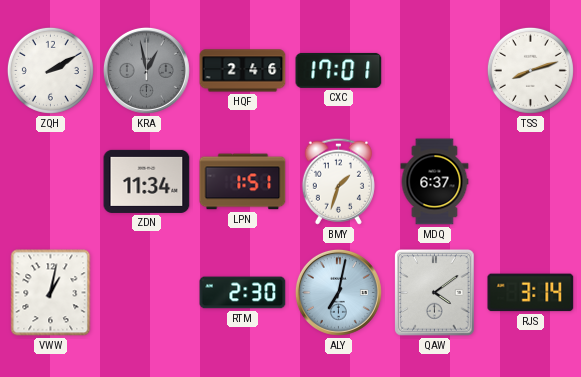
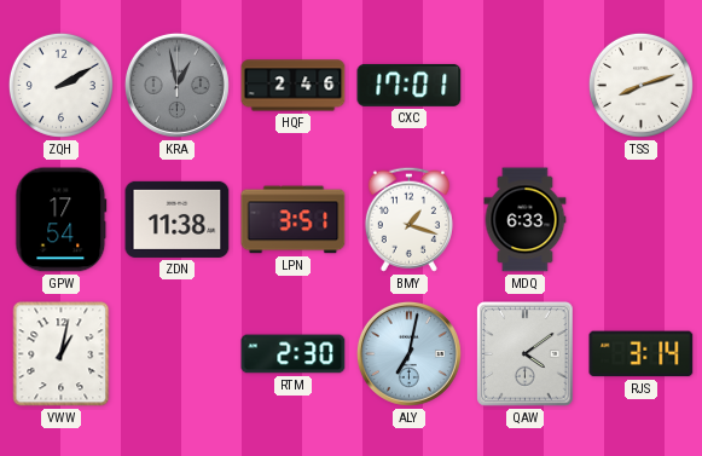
GPW: none -> 17:54 (62, 220)
ZDN: 11:34 -> 11:38 (178, 219)
LPN: 1:51 -> 3:51 (294, 220)
BMY: 1:33 -> 1:18 (408, 219)
MDQ: 6:37 -> 6:33 (526, 220)
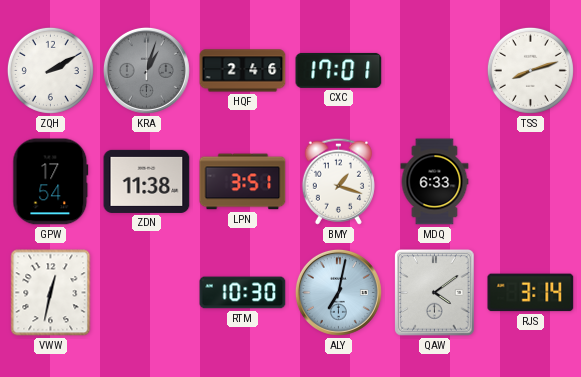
KRA: 12:58 -> 1:03 (146, 70)
VWW: 1:02 -> 12:32 (51, 293)
RTM: 2:30 -> 10:30 (243, 293)
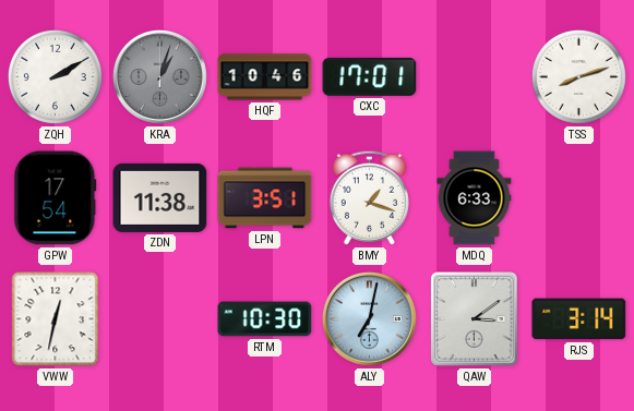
HQF: 2:46 -> 10:46 (265, 77)
QAW: 4:09 -> 3:09 (475, 319)
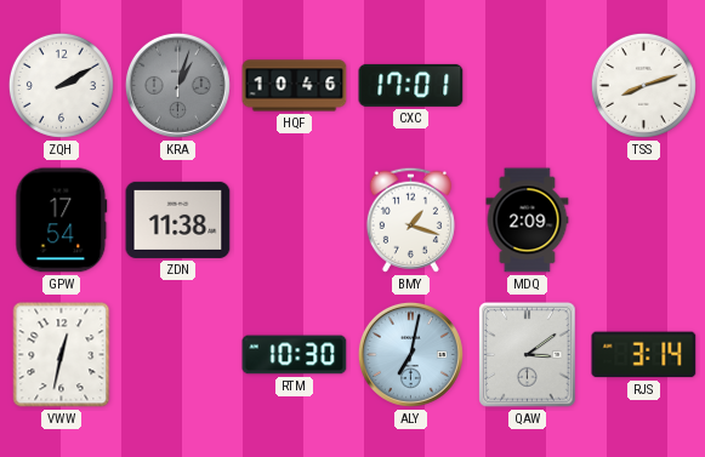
LPN: 3:51 -> none (265, 198)
MDQ: 6:33 -> 2:09 (528, 221)
